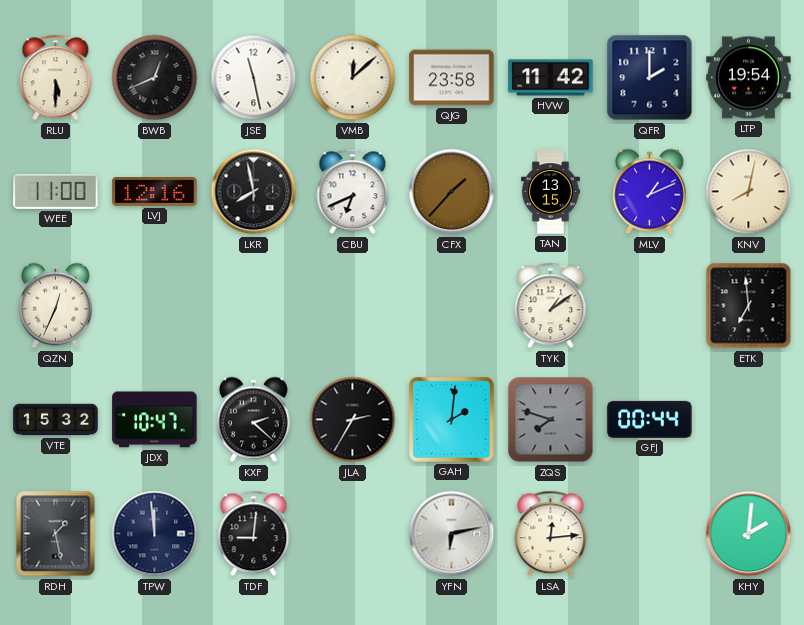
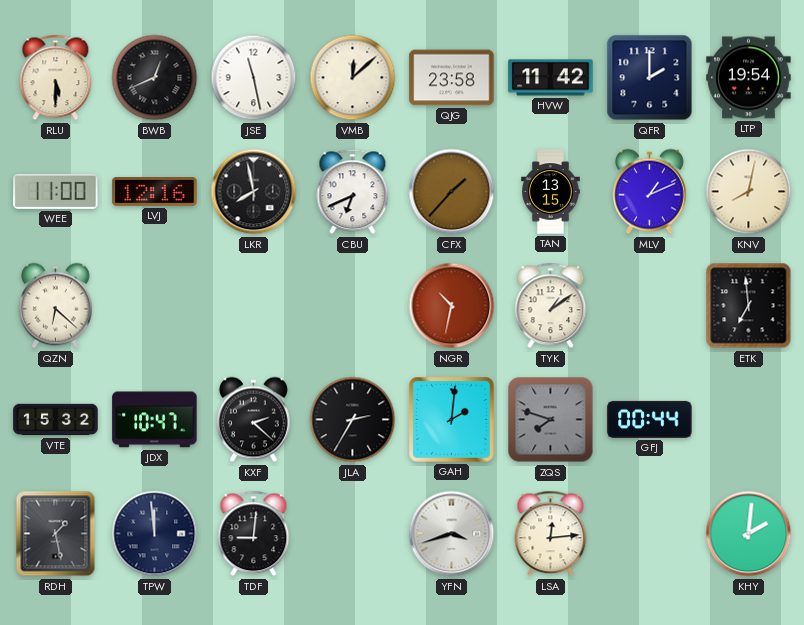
QZN: 12:34 -> 6:22 (56, 306)
NGR: none -> 10:32 (452, 306)
YFN: 6:13 -> 3:42 (452, 534)
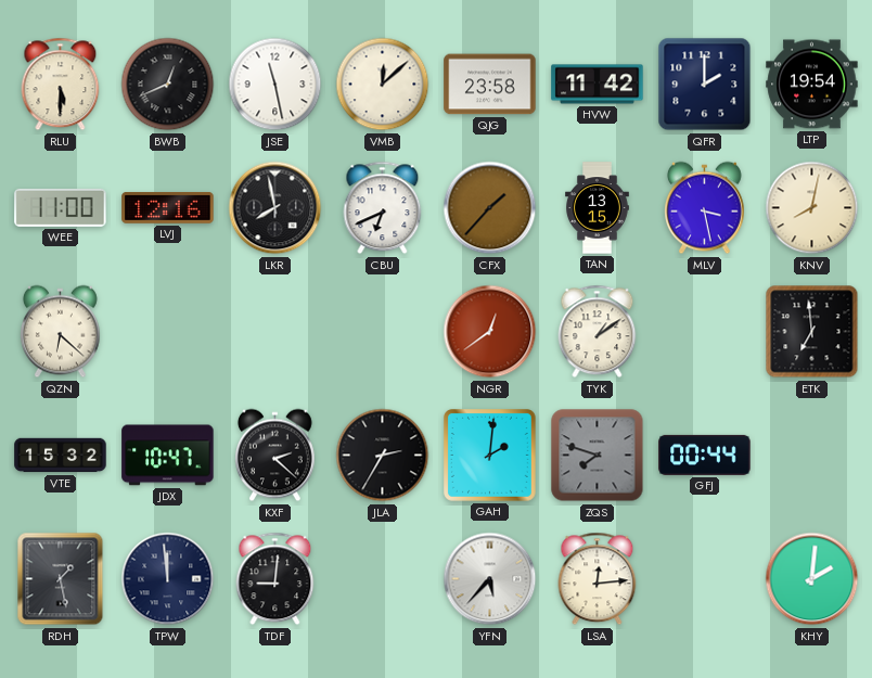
MLV: 1:11 -> 3:28 (705, 208)
NGR: 10:32 -> 12:39 (490, 332)
YFN: 3:42 -> 5:37 (490, 579)
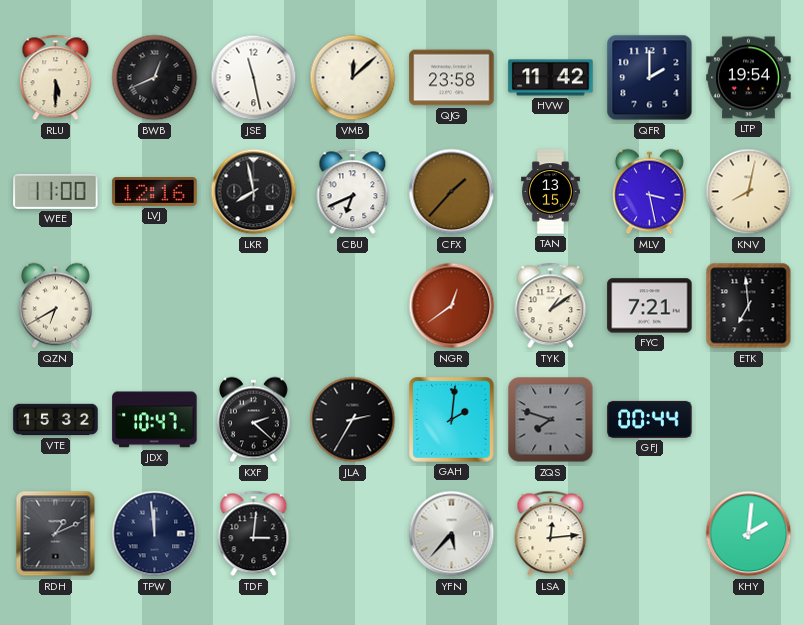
QZN: 6:22 -> 6:40 (56, 306)
FYC: none -> 7:21 (650, 306)
RDH: 1:28 -> 1:11 (56, 534)
TDF: 9:01 -> 3:01 (254, 534)
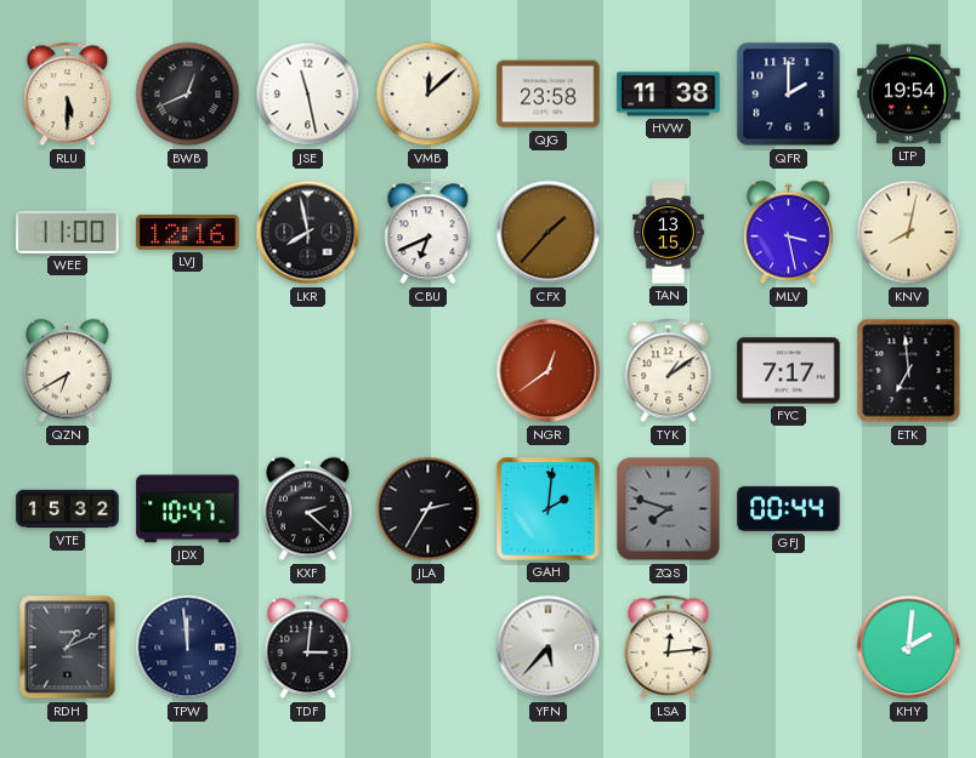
HVW: 11:42 -> 11:38 (669, 95)
FYC: 7:21 -> 7:17 (789, 371)
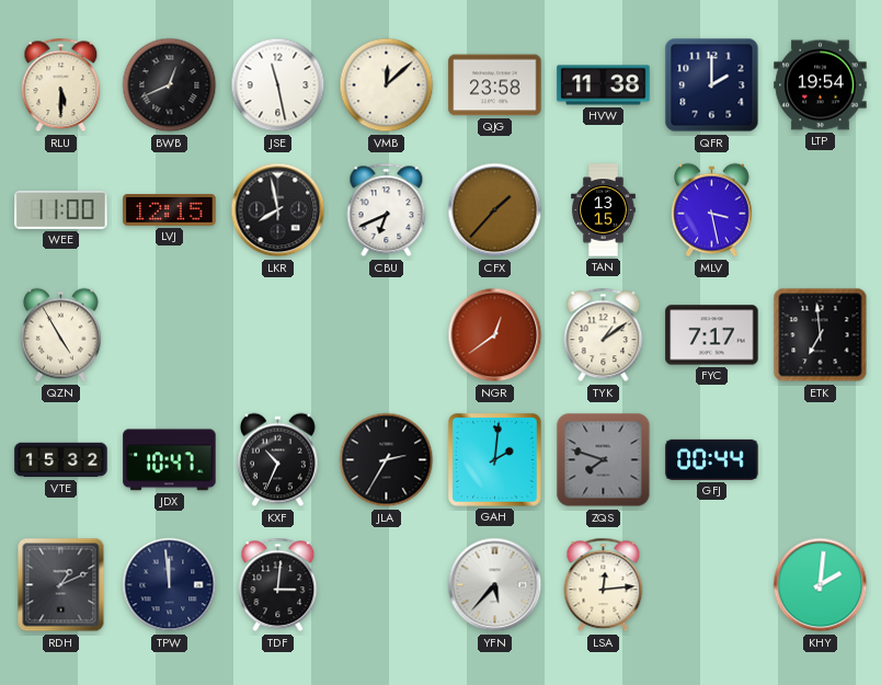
LVJ: 12:16 -> 12:15 (170, 210)
KNV: 8:02 -> none (909, 233)
QZN: 6:40 -> 4:55 (61, 335)
KXF: 2:22 -> 10:34 (278, 460)
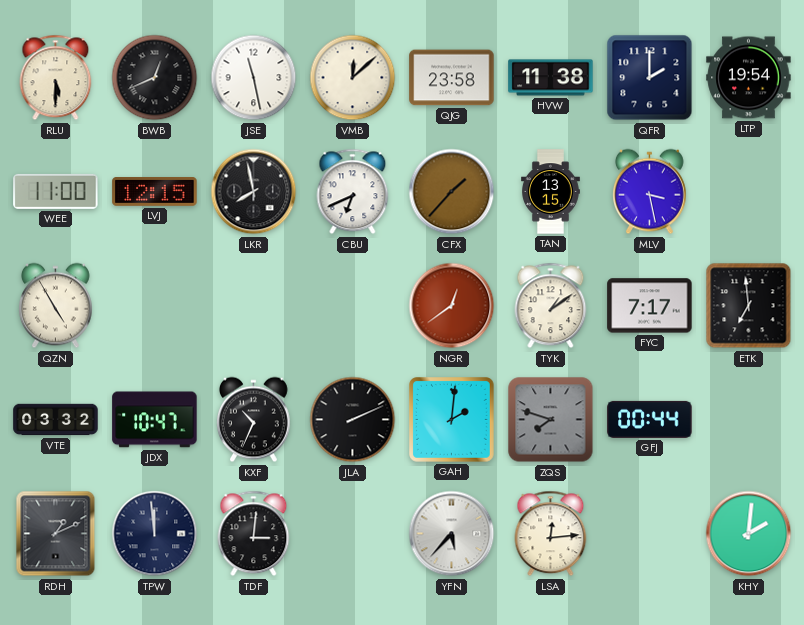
VTE: 15:32 -> 03:32 (56, 420)
JLA: 2:35 -> 2:11 (353, 420)
